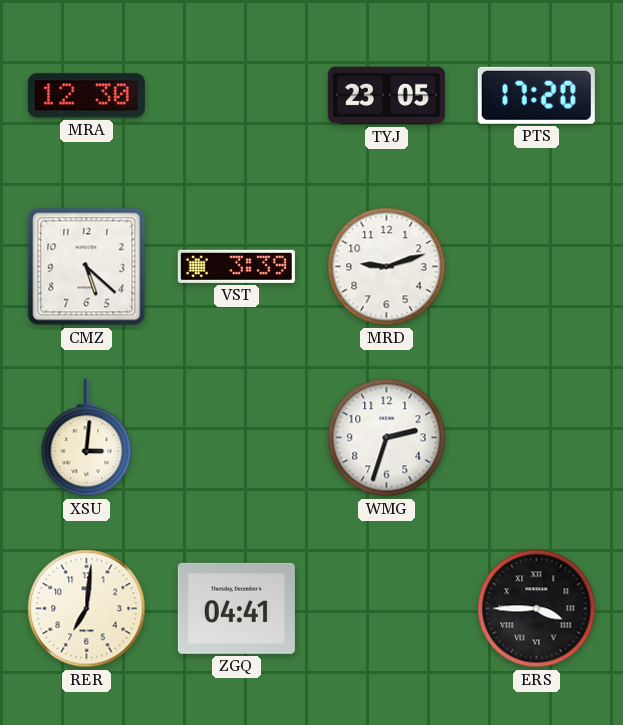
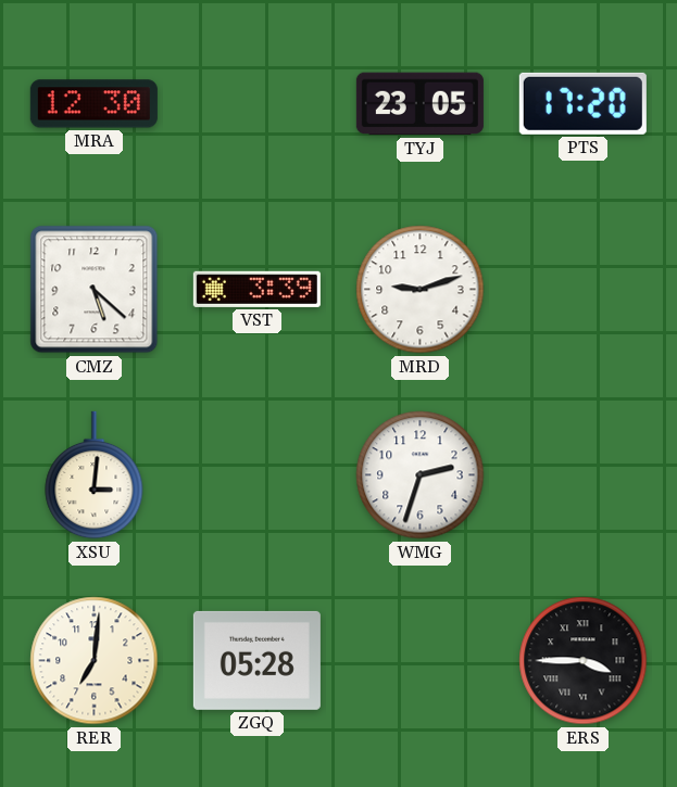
ZGQ: 04:41 -> 05:28 (256, 660)
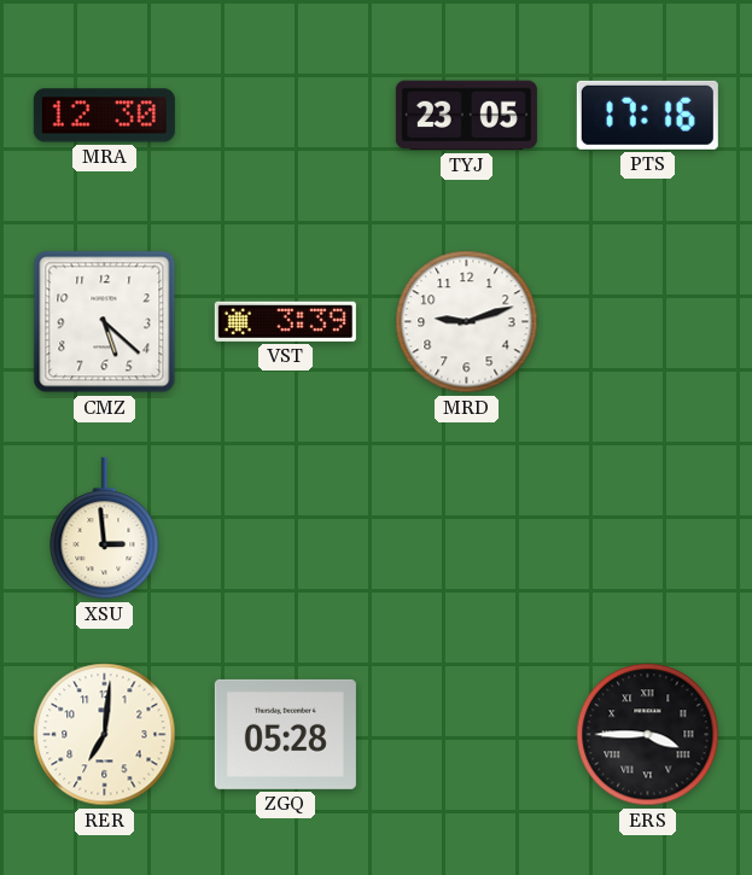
PTS: 17:20 -> 17:16 (647, 115)
XSU: 3:01 -> 2:59 (105, 529)
WMG: 2:33 -> none (421, 475)
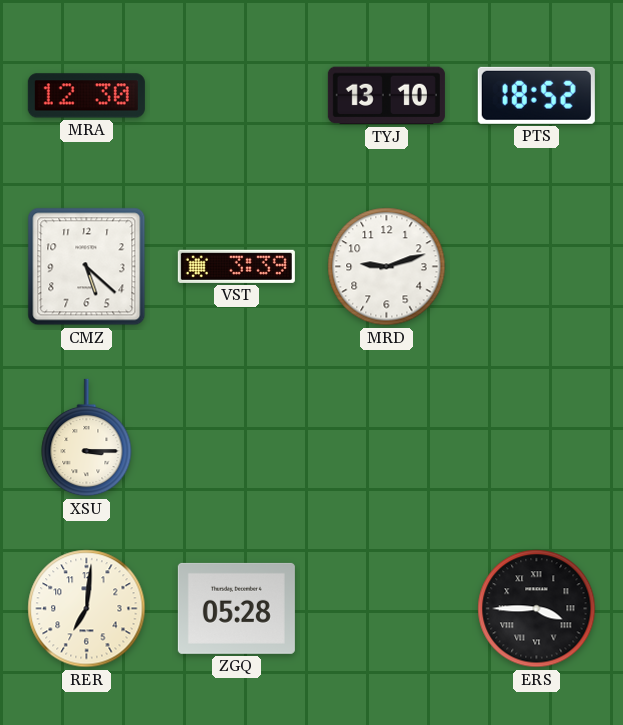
TYJ: 23:05 -> 13:10 (386, 96)
PTS: 17:16 -> 18:52 (536, 95)
XSU: 2:59 -> 3:15 (87, 438)
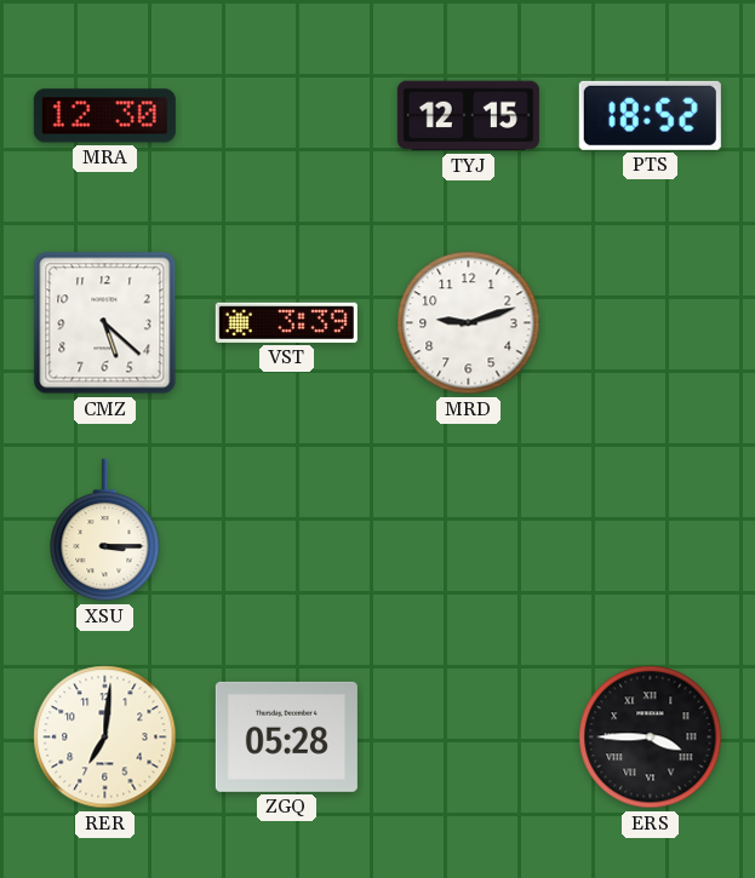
TYJ: 13:10 -> 12:15 (468, 116)
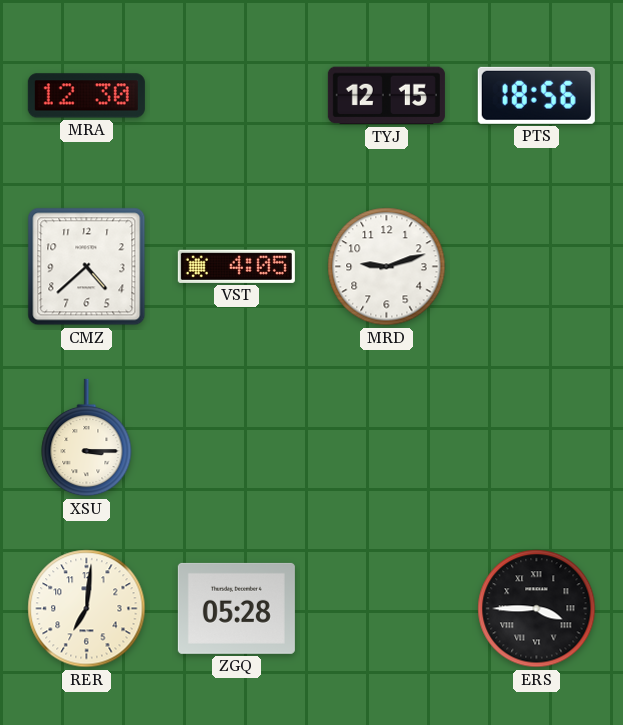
PTS: 18:52 -> 18:56 (536, 95)
CMZ: 5:22 -> 4:38 (87, 267)
VST: 3:39 -> 4:05 (236, 266)
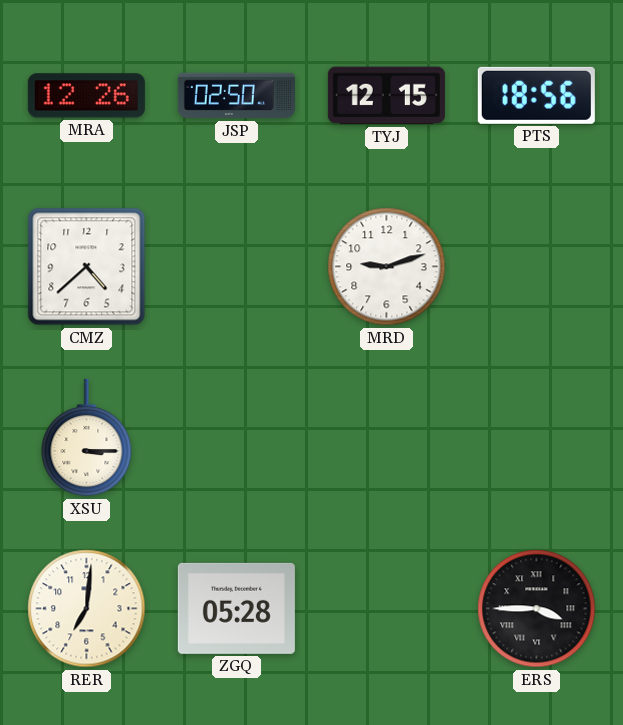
MRA: 12:30 -> 12:26 (86, 96)
JSP: none -> 02:50 (236, 96)
VST: 4:05 -> none (236, 266)
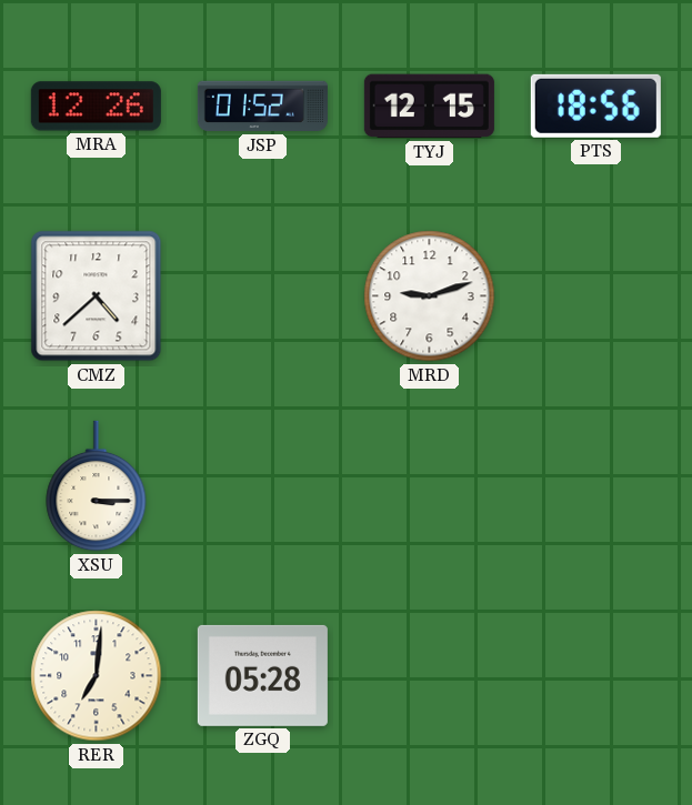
JSP: 02:50 -> 01:52 (262, 107)
ERS: 3:45 -> none (537, 609)
